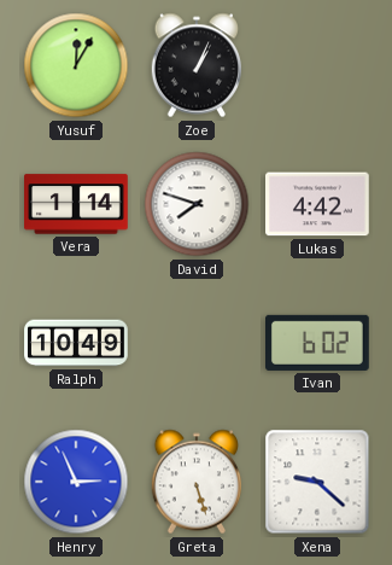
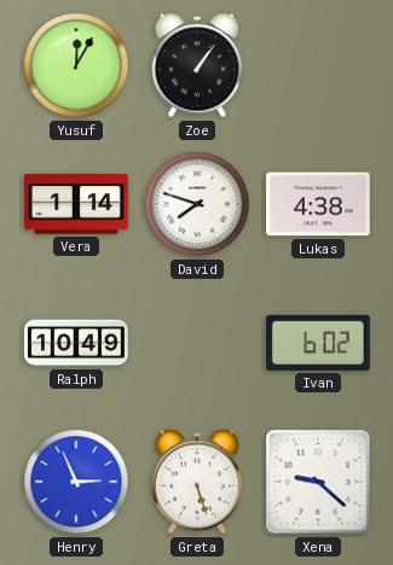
Zoe: 1:04 -> 1:06 (196, 65)
Lukas: 4:42 -> 4:38 (319, 204)
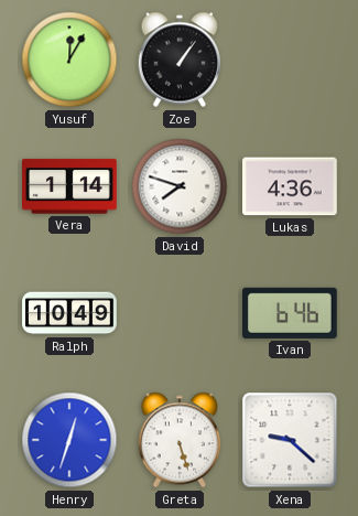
Lukas: 4:38 -> 4:36 (291, 186)
Ivan: 6:02 -> 6:46 (291, 313)
Henry: 2:56 -> 12:33 (69, 440)
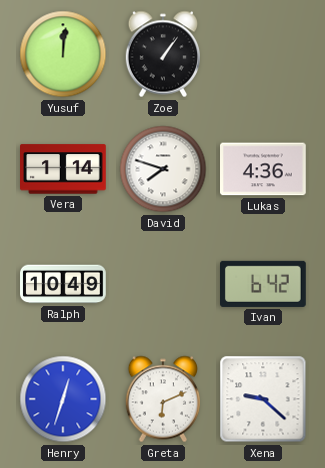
Yusuf: 12:05 -> 12:01 (63, 54)
Ivan: 6:46 -> 6:42 (264, 284)
Greta: 5:27 -> 6:11 (162, 399)
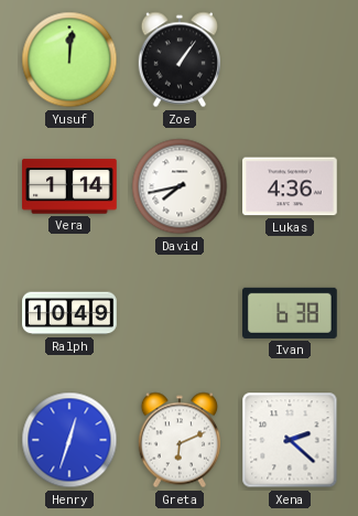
David: 7:48 -> 7:43 (180, 186)
Ivan: 6:42 -> 6:38 (291, 313)
Xena: 9:22 -> 2:22 (290, 440)
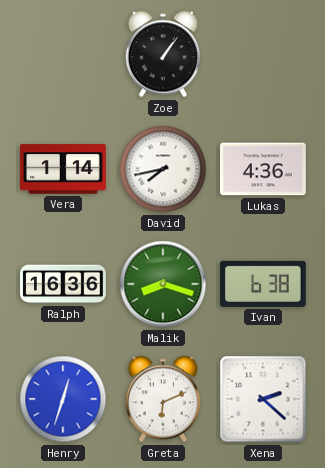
Yusuf: 12:01 -> none (69, 60)
Ralph: 10:49 -> 16:36 (63, 284)
Malik: none -> 8:18 (163, 284)
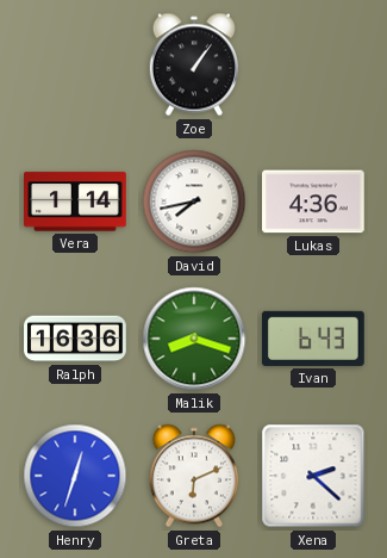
Ivan: 6:38 -> 6:43 (314, 339)
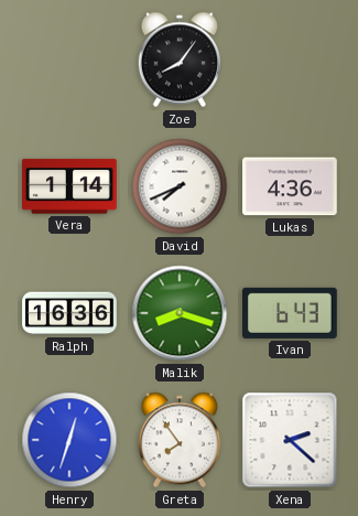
Zoe: 1:06 -> 8:06 (178, 60)
David: 7:43 -> 7:41 (180, 186)
Greta: 6:11 -> 7:54 (178, 440)
